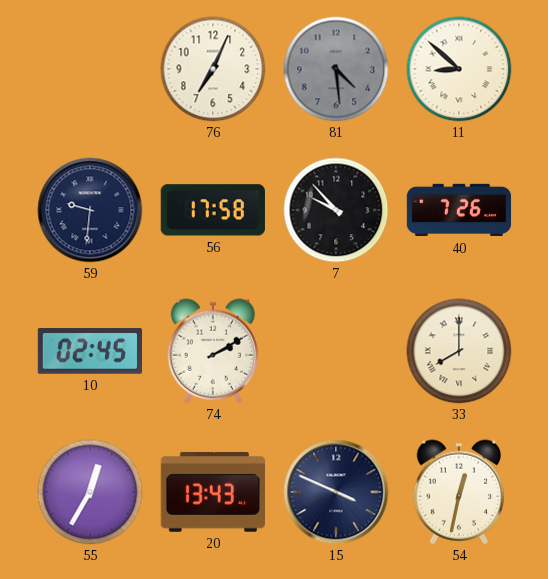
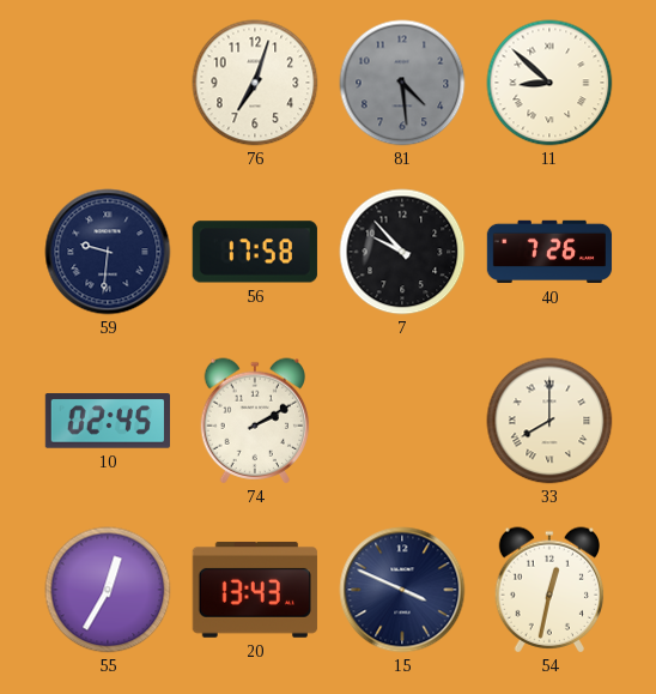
76: 7:04 -> 7:03 (255, 83)
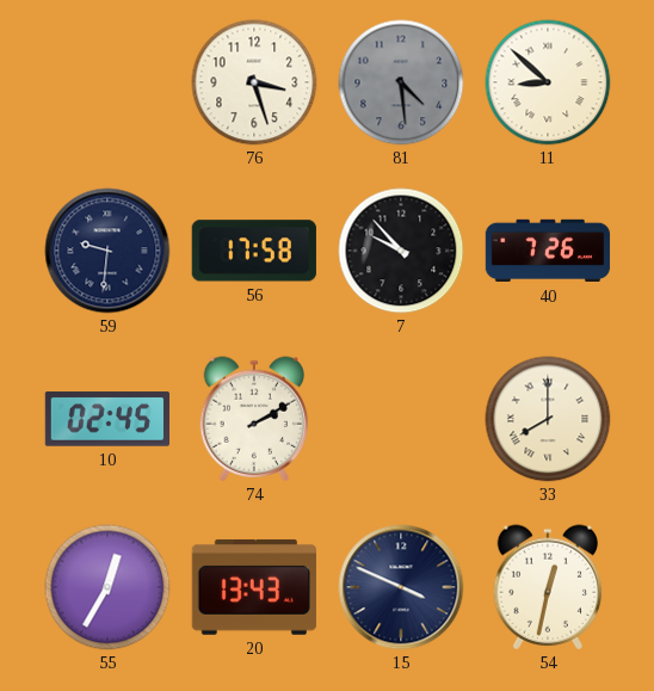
76: 7:03 -> 3:27 (254, 82)
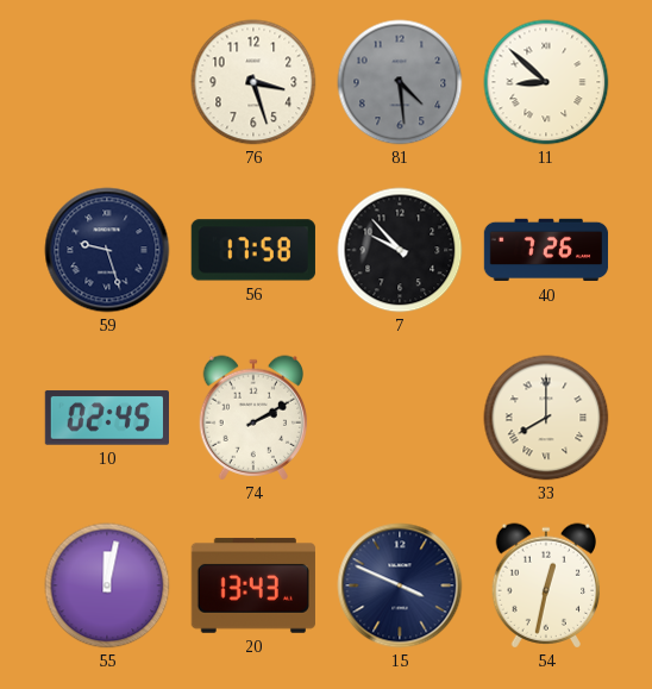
59: 9:31 -> 9:27 (107, 250)
55: 12:35 -> 12:02 (107, 585)
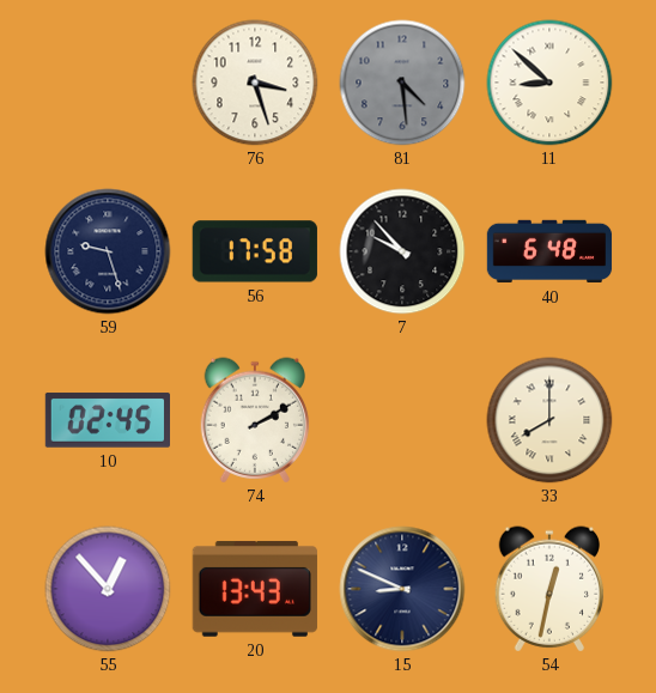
40: 7:26 -> 6:48 (549, 251)
55: 12:02 -> 12:53 (108, 589)
15: 3:49 -> 8:49 (402, 589)
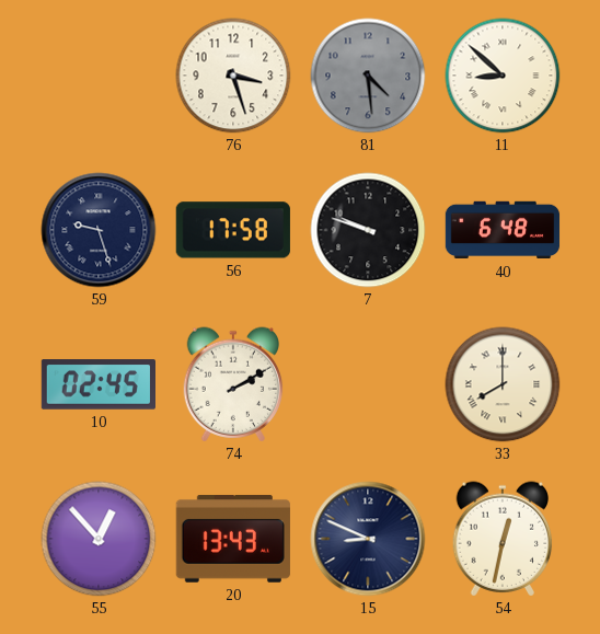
7: 9:53 -> 9:48 (368, 230)
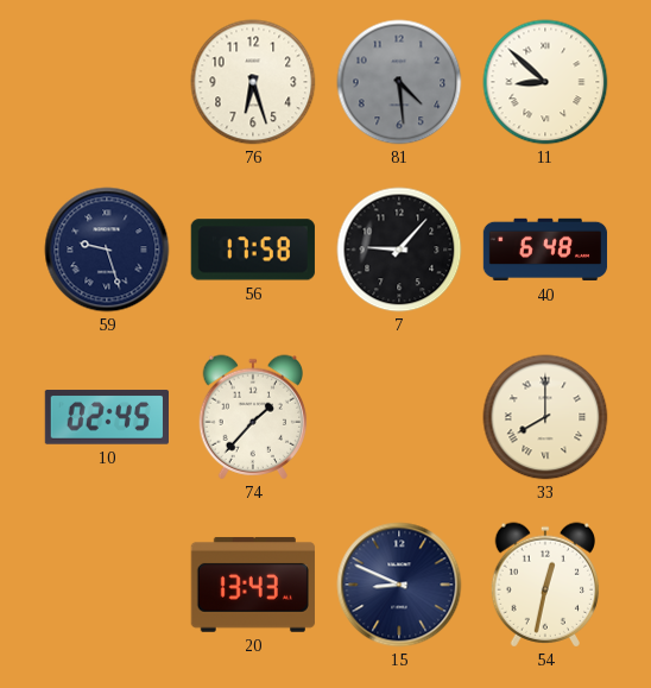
76: 3:27 -> 6:27 (253, 82)
7: 9:48 -> 9:07 (399, 250)
74: 2:10 -> 1:37 (253, 417)
55: 12:53 -> none (99, 539)
